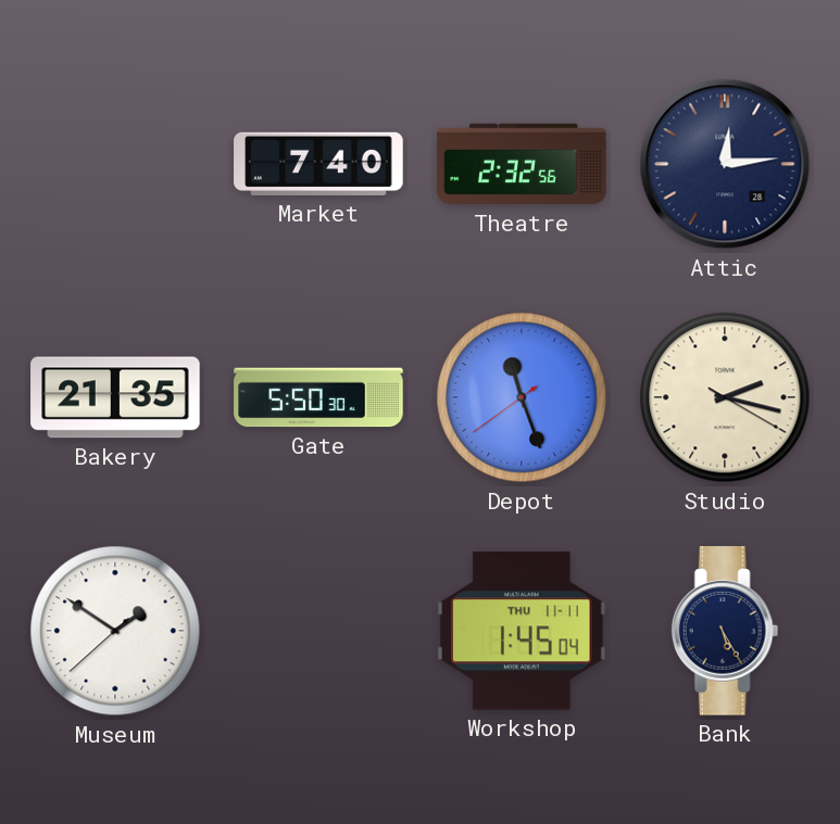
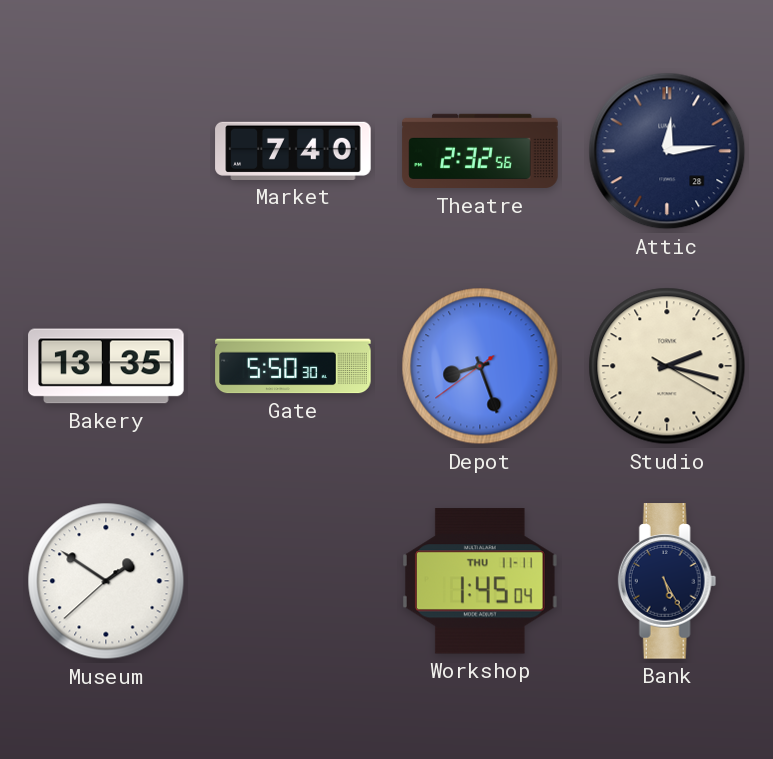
Bakery: 21:35 -> 13:35 (106, 366)
Depot: 11:26 -> 8:26 (480, 366)
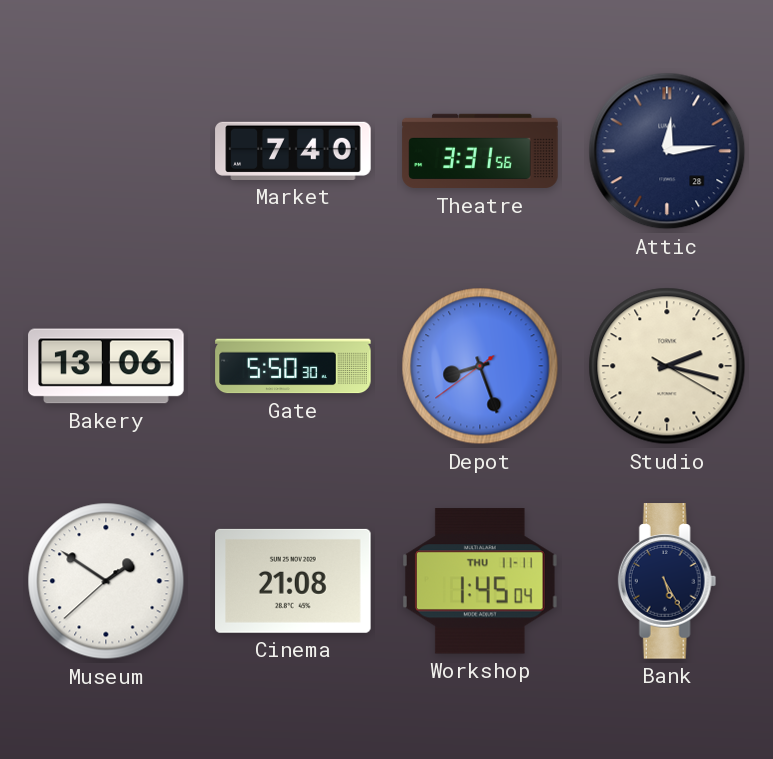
Theatre: 2:32 -> 3:31 (480, 151)
Bakery: 13:35 -> 13:06 (106, 366)
Cinema: none -> 21:08 (293, 581)
